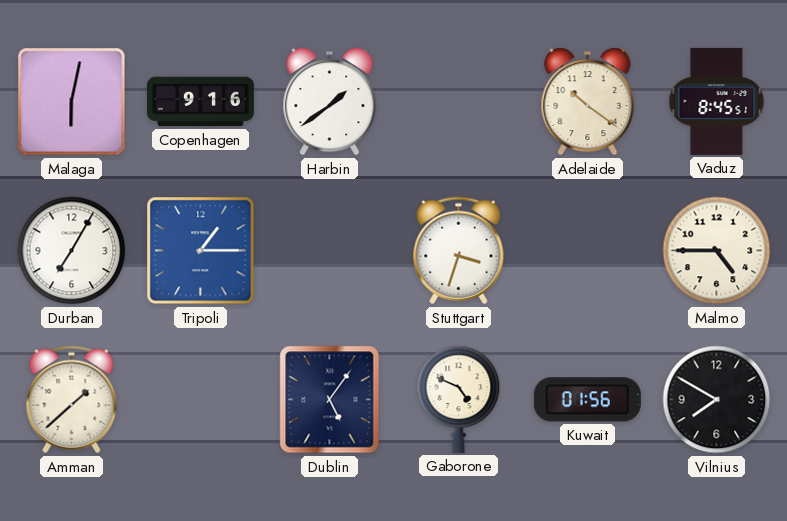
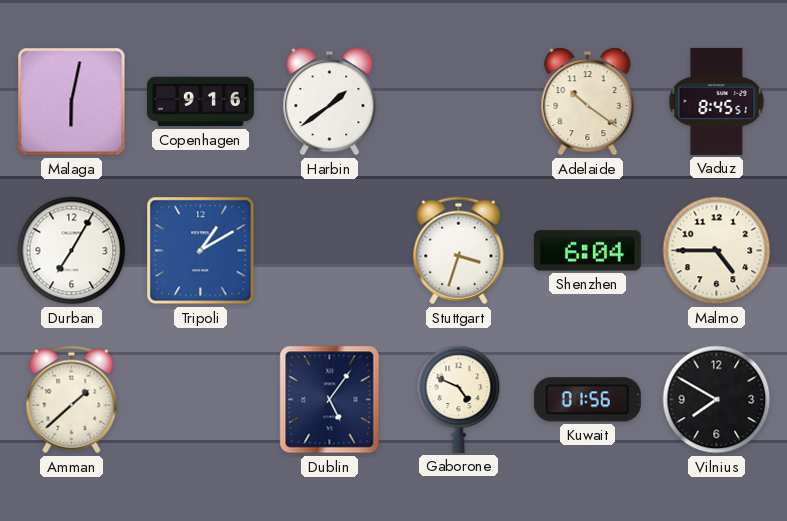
Tripoli: 1:15 -> 1:10 (201, 251)
Shenzhen: none -> 6:04 (587, 251)
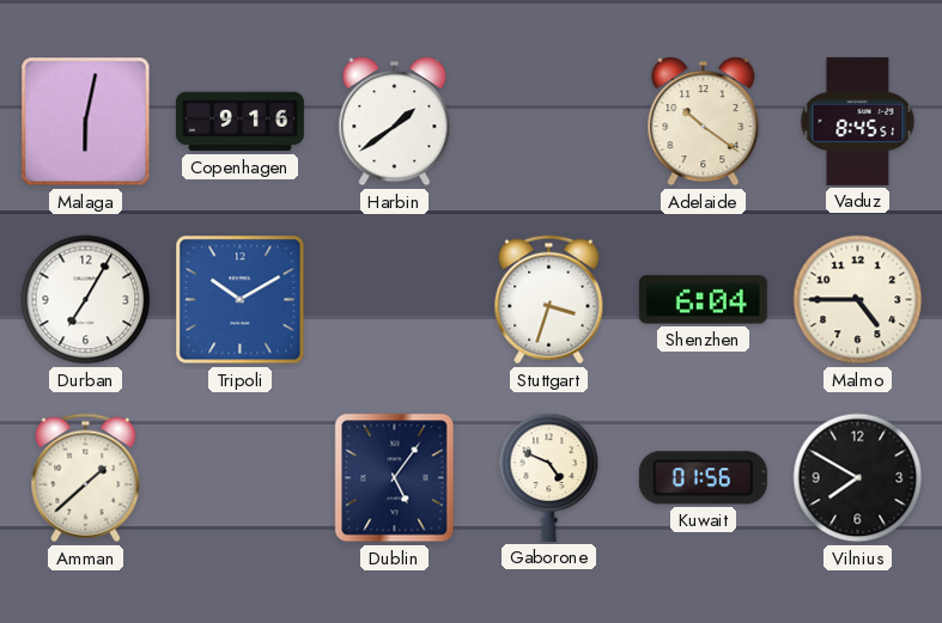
Tripoli: 1:10 -> 10:10 (241, 300)
